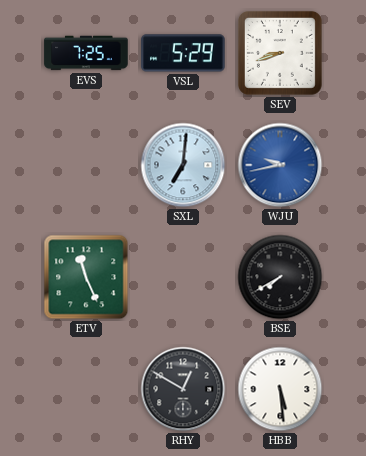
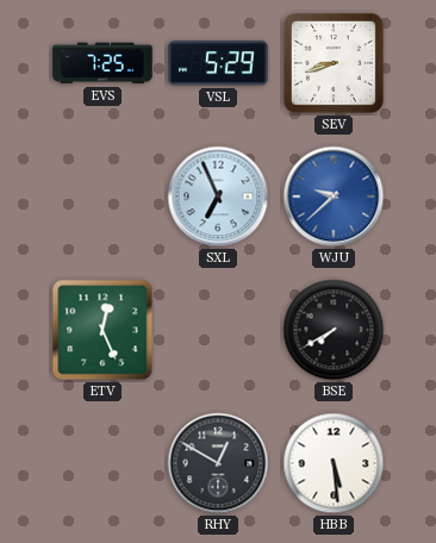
SXL: 7:01 -> 6:56 (218, 196)
WJU: 9:43 -> 9:38 (334, 196)
ETV: 11:26 -> 12:26 (102, 330)
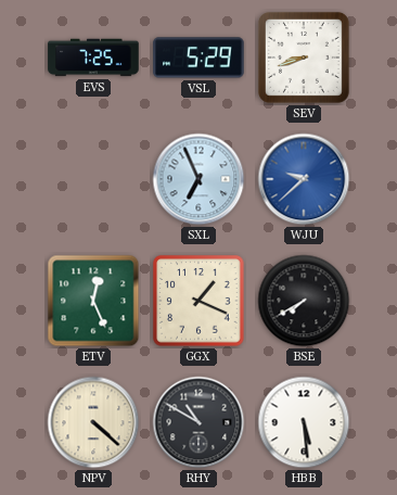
GGX: none -> 1:19 (198, 301)
NPV: none -> 4:22 (93, 422)
RHY: 12:50 -> 10:50 (198, 422)
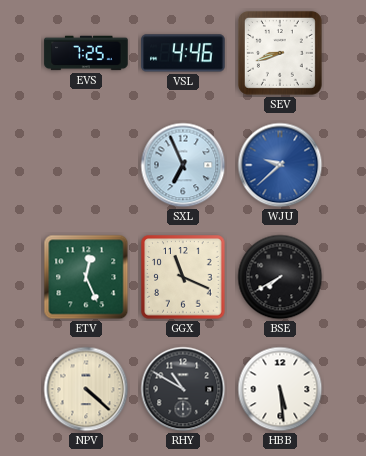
VSL: 5:29 -> 4:46 (183, 53)
GGX: 1:19 -> 11:19 (183, 277)
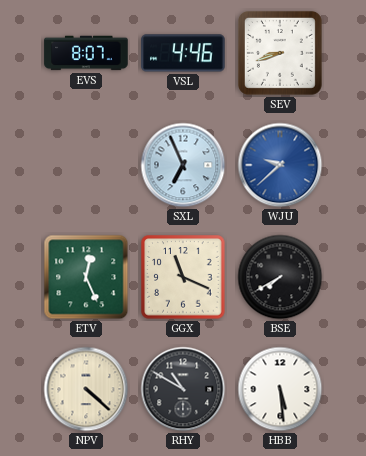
EVS: 7:25 -> 8:07 (86, 53)
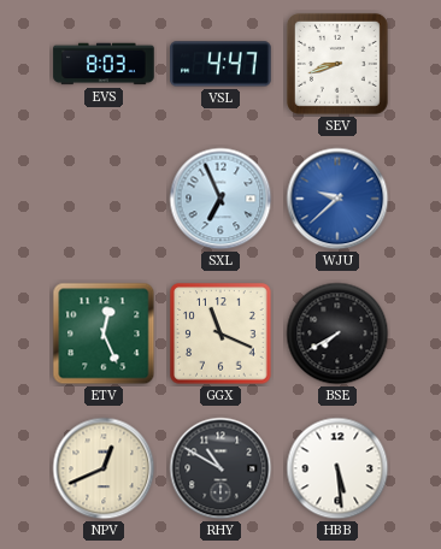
EVS: 8:07 -> 8:03 (104, 64)
VSL: 4:46 -> 4:47 (220, 64)
NPV: 4:22 -> 12:41 (104, 468)
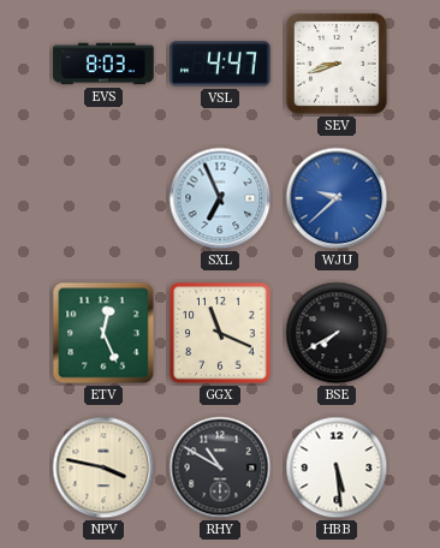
NPV: 12:41 -> 3:47 (103, 467)
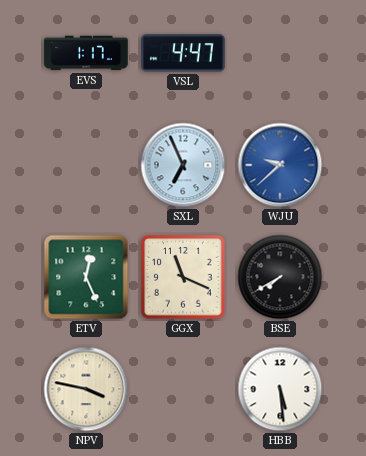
EVS: 8:03 -> 1:17 (86, 53)
SEV: 8:42 -> none (337, 64)
RHY: 10:50 -> none (220, 467)
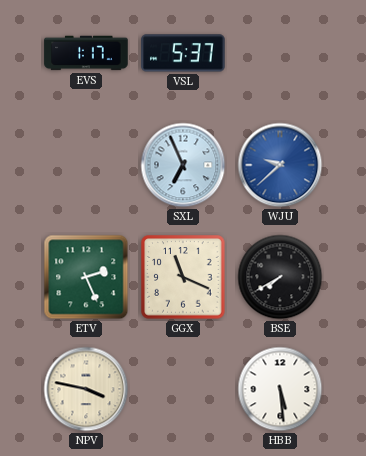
VSL: 4:47 -> 5:37 (183, 53)
ETV: 12:26 -> 2:26 (86, 277)
